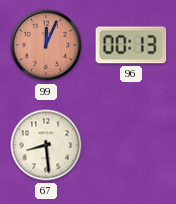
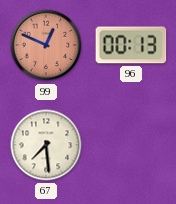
99: 12:04 -> 12:49 (46, 45)
67: 8:29 -> 7:29 (46, 145)
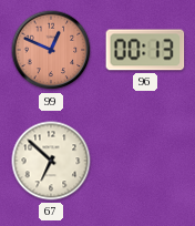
67: 7:29 -> 6:52 (51, 161)
